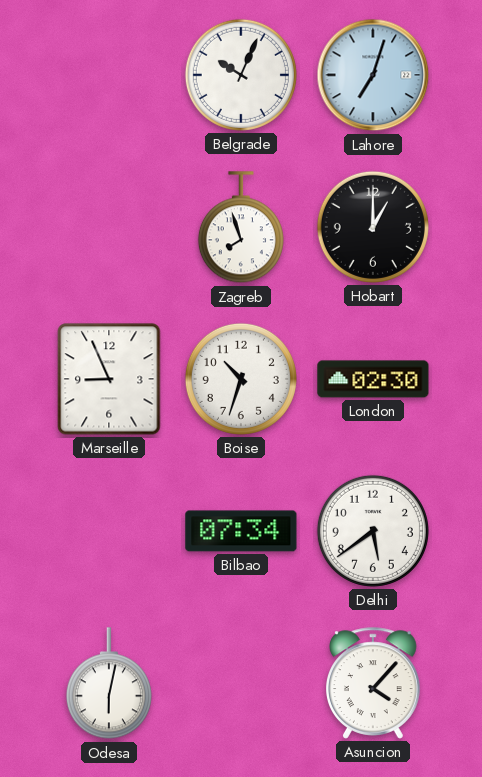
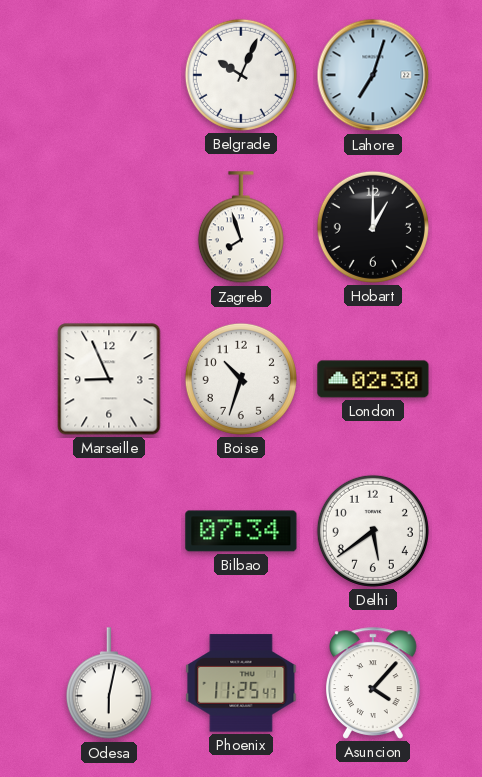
Phoenix: none -> 11:25 (241, 683)
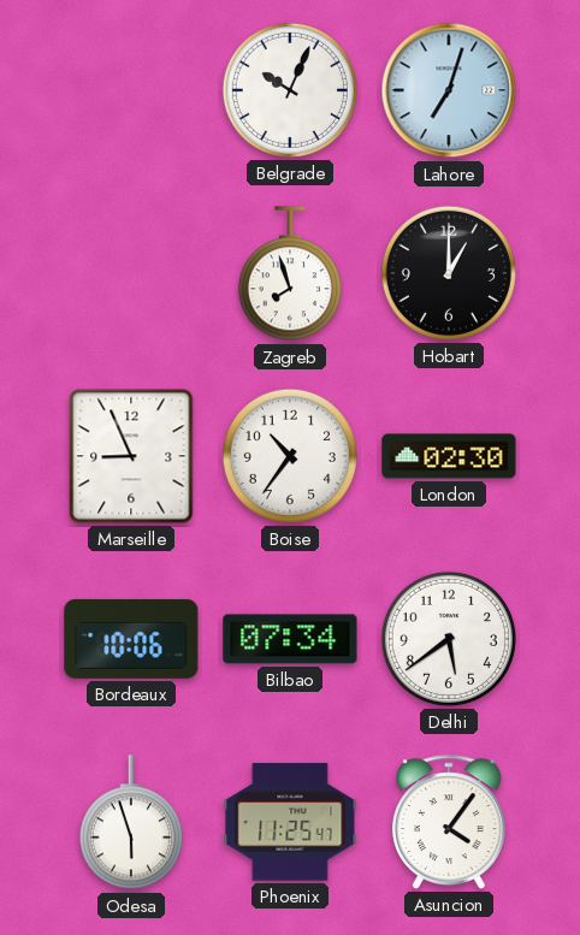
Boise: 10:33 -> 10:36 (290, 456)
Bordeaux: none -> 10:06 (131, 639)
Odesa: 6:02 -> 5:57 (131, 823)
Asuncion: 4:07 -> 4:06 (450, 822)
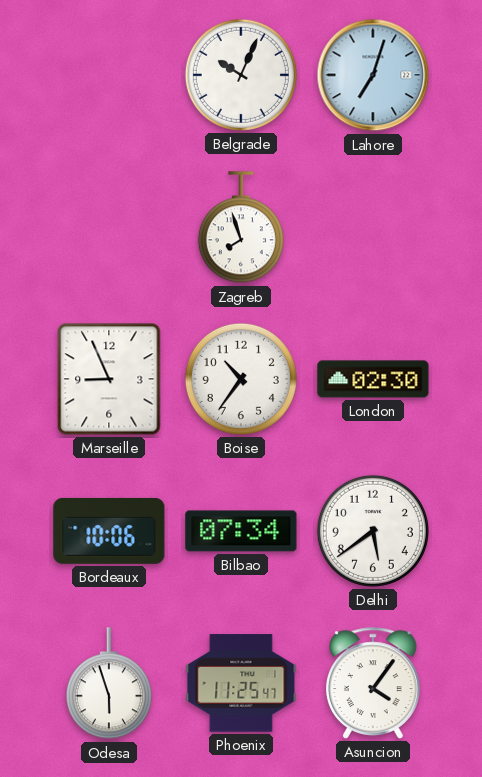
Hobart: 1:00 -> none (449, 273)
